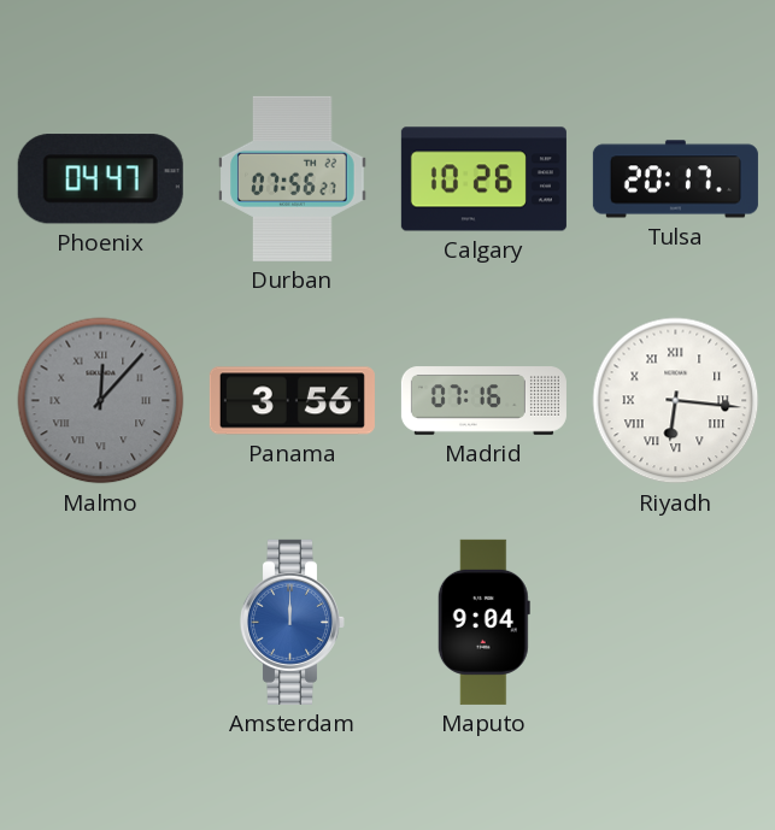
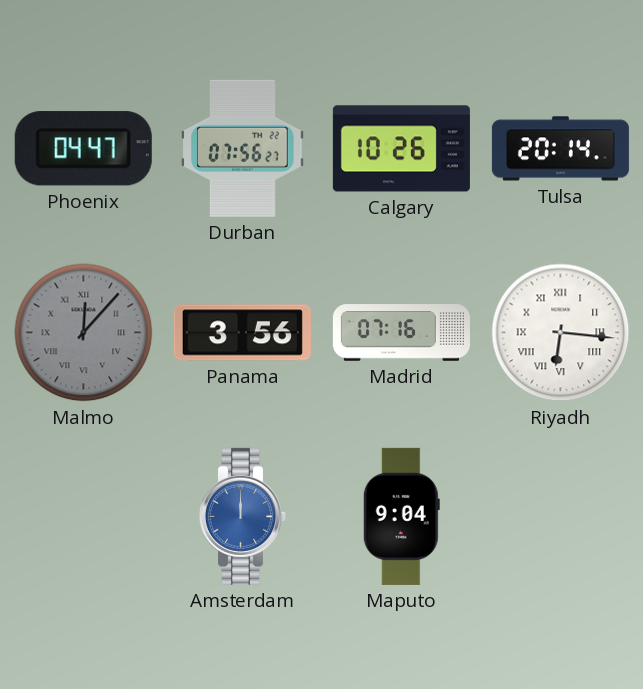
Tulsa: 20:17 -> 20:14 (560, 149)
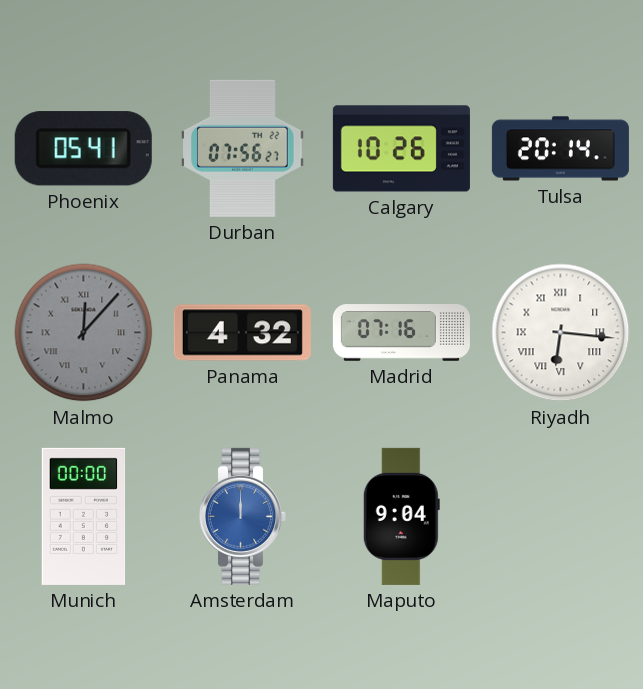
Phoenix: 04:47 -> 05:41 (83, 149)
Panama: 3:56 -> 4:32 (242, 333)
Munich: none -> 00:00 (84, 516)
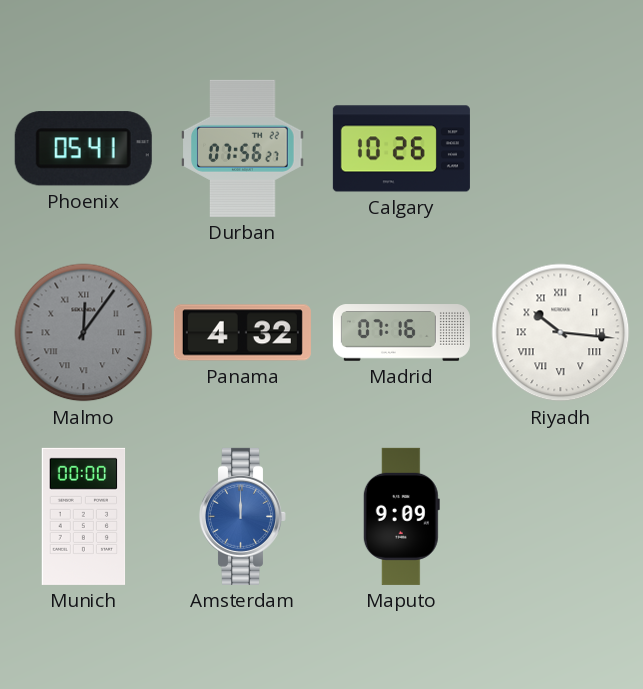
Tulsa: 20:14 -> none (560, 149)
Malmo: 12:07 -> 12:06 (84, 333)
Riyadh: 6:16 -> 10:16 (561, 333)
Maputo: 9:04 -> 9:09 (401, 516)
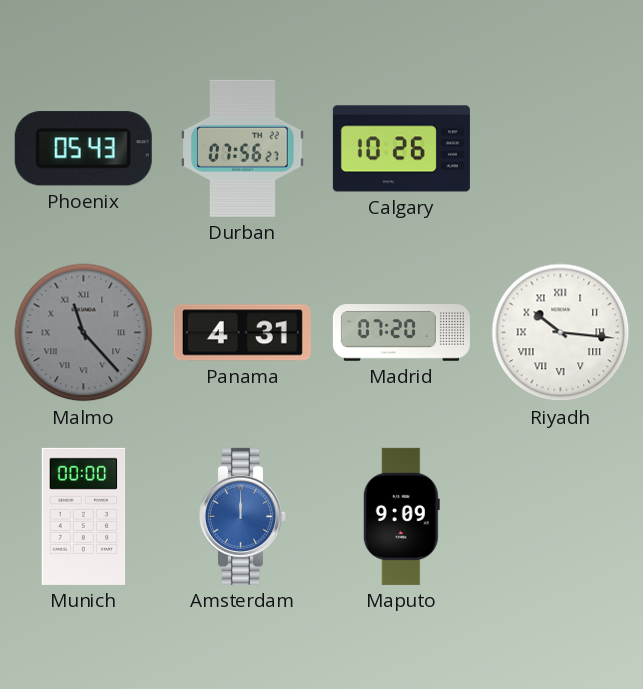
Phoenix: 05:41 -> 05:43 (83, 149)
Malmo: 12:06 -> 11:23 (84, 333)
Panama: 4:32 -> 4:31 (242, 333)
Madrid: 07:16 -> 07:20 (401, 333)
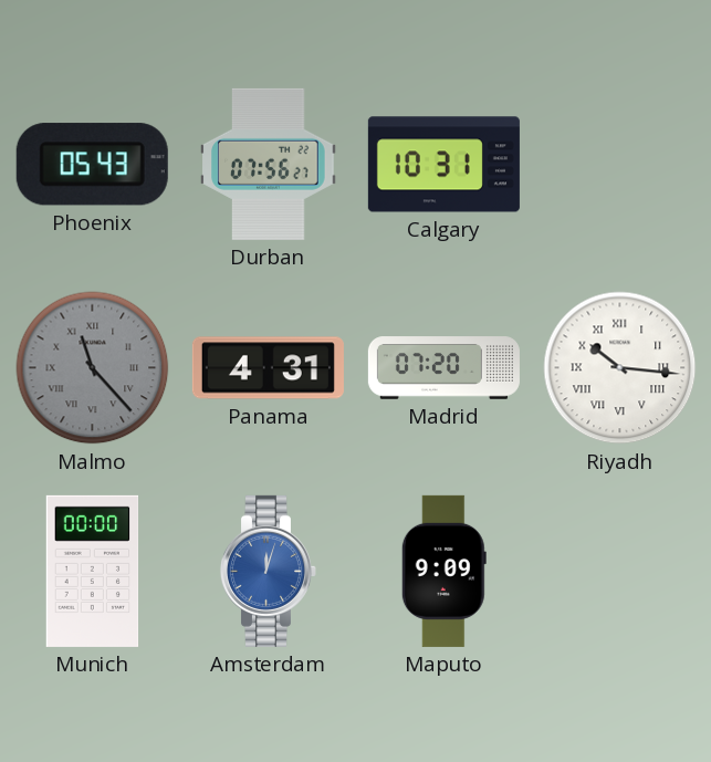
Calgary: 10:26 -> 10:31 (443, 165)
Amsterdam: 12:00 -> 12:03 (268, 571)
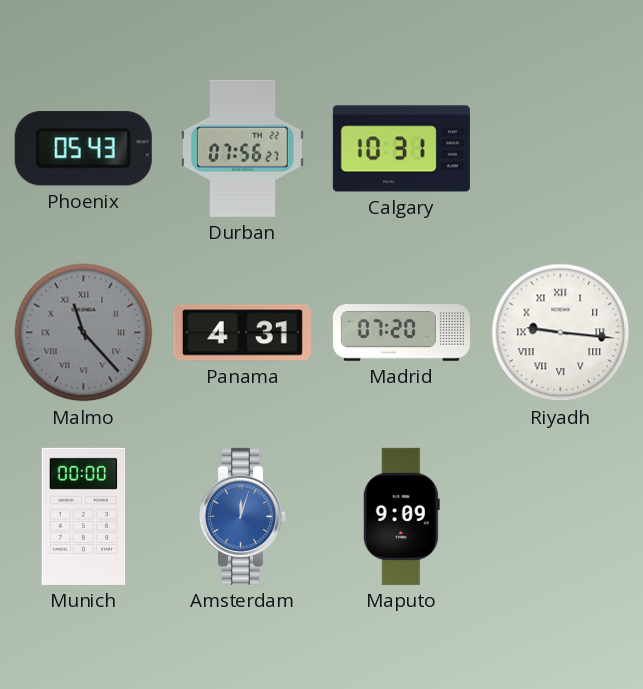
Riyadh: 10:16 -> 9:16 (561, 333)
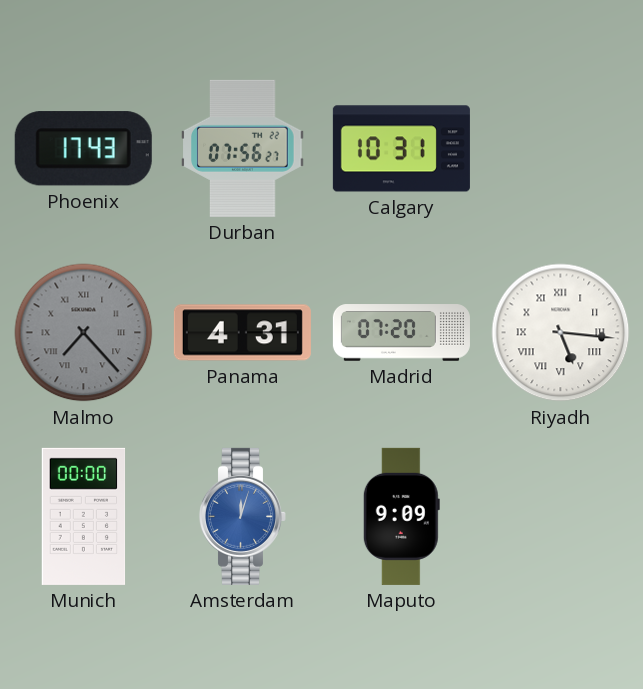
Phoenix: 05:43 -> 17:43 (83, 149)
Malmo: 11:23 -> 7:23 (84, 333)
Riyadh: 9:16 -> 5:16 (561, 333)
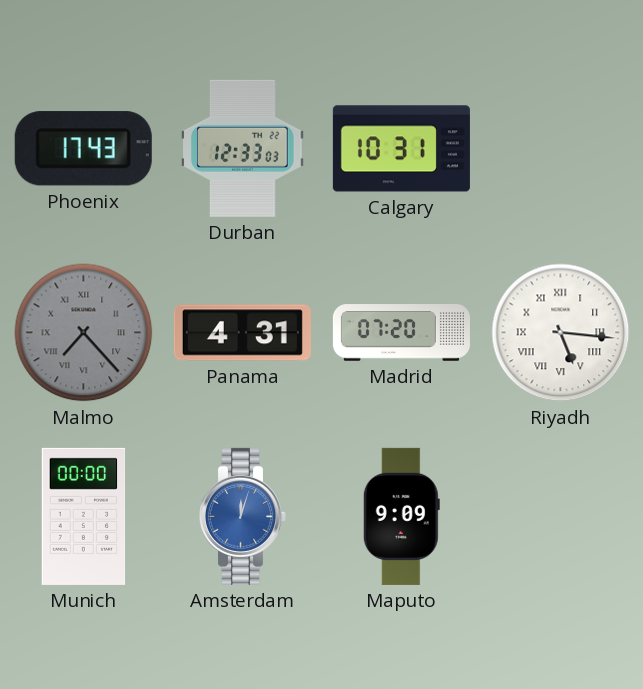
Durban: 07:56 -> 12:33 (243, 148)
